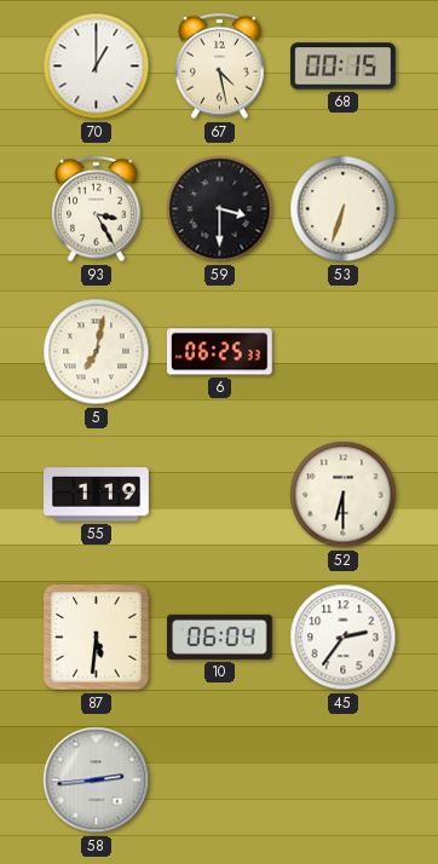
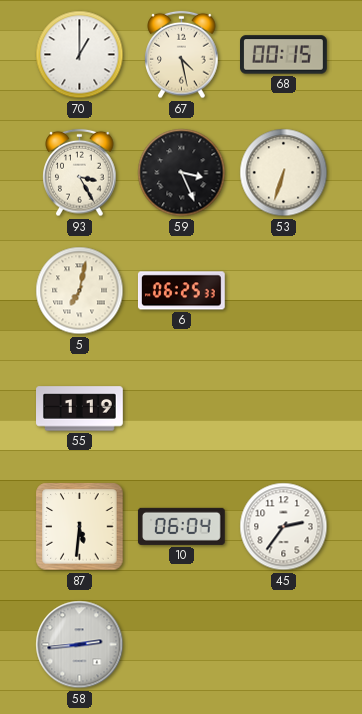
59: 3:30 -> 3:26 (182, 173)
52: 6:30 -> none (344, 495)
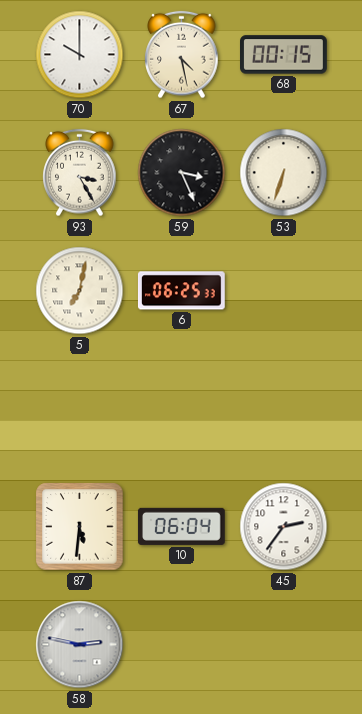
70: 1:00 -> 10:00 (80, 55)
55: 1:19 -> none (80, 409)
58: 2:44 -> 2:47 (80, 645)
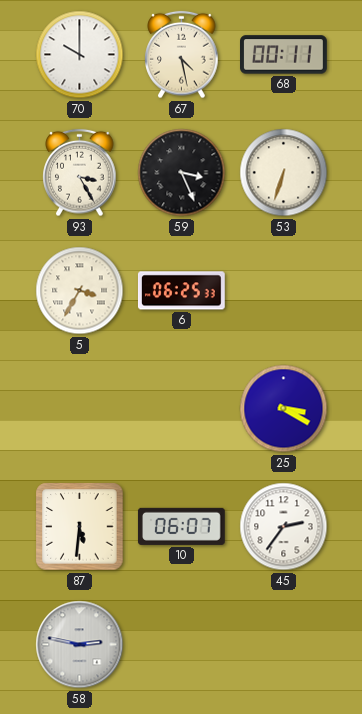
68: 00:15 -> 00:11 (284, 55)
5: 7:02 -> 3:35 (80, 291)
25: none -> 3:20 (284, 409)
10: 06:04 -> 06:07 (181, 526)
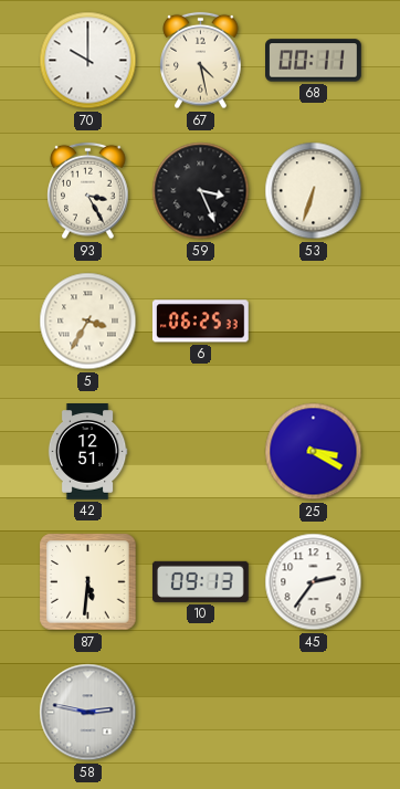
42: none -> 12:51 (87, 452)
10: 06:07 -> 09:13 (200, 581)
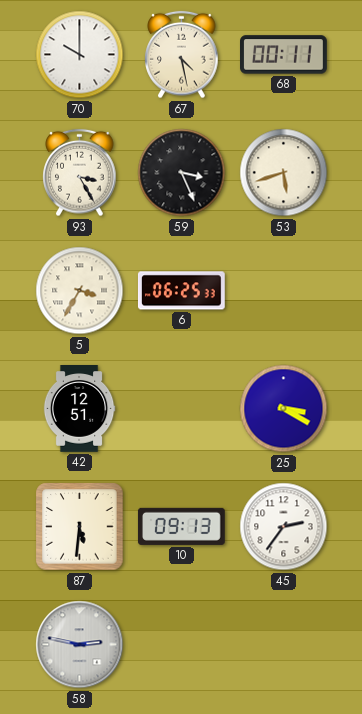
53: 6:33 -> 5:42 (284, 173)
